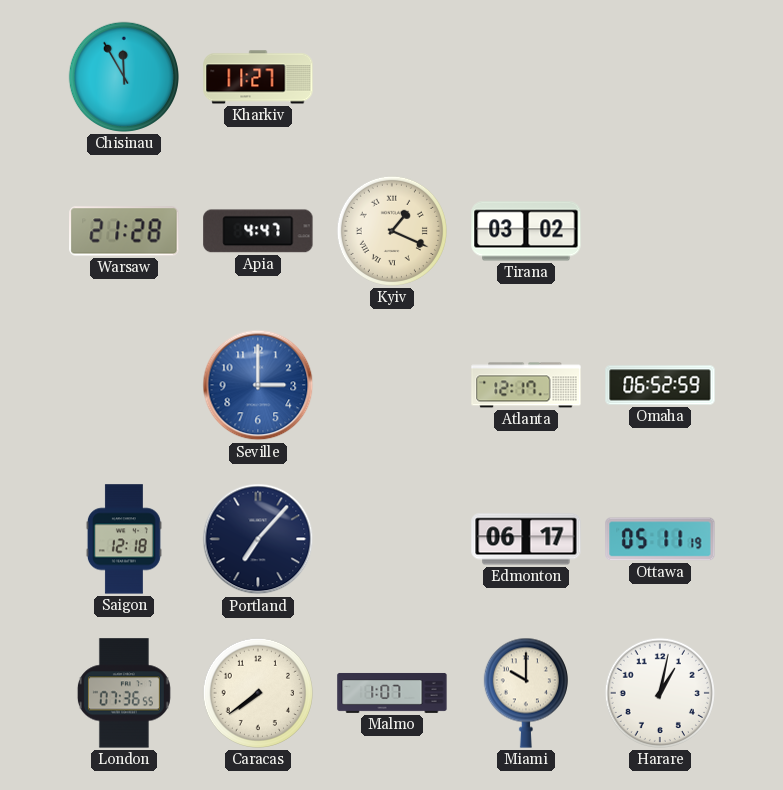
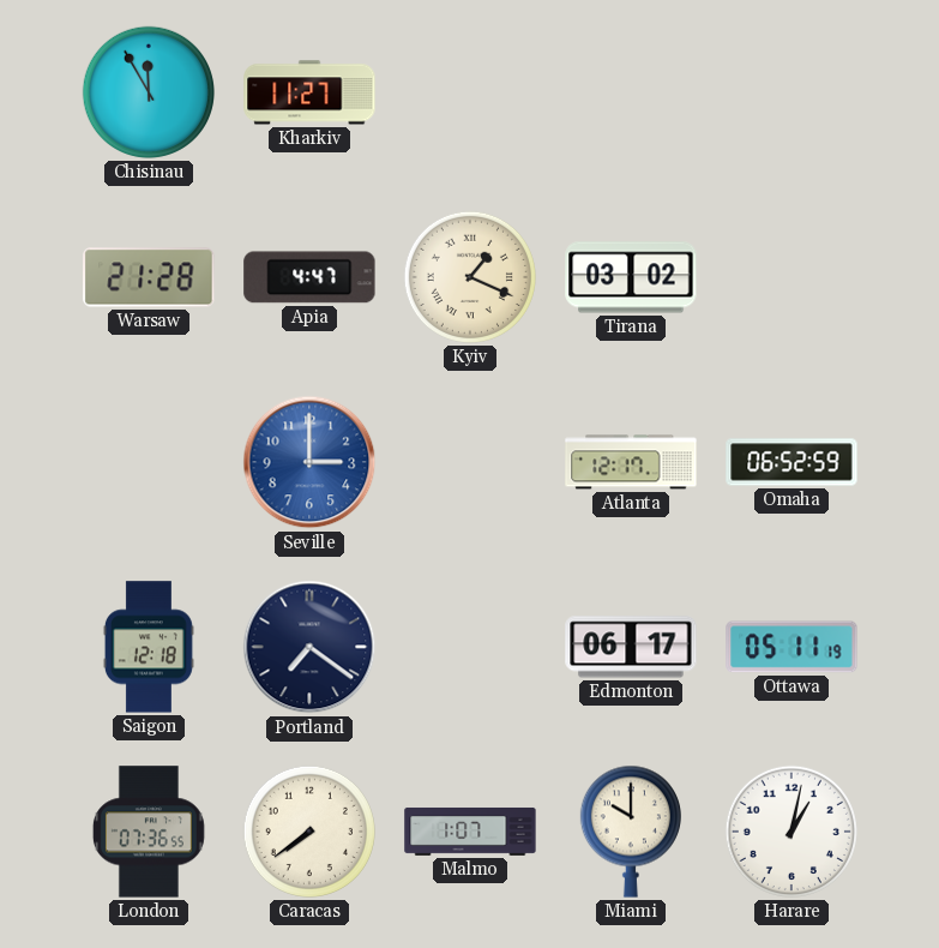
Portland: 7:07 -> 7:21 (309, 647)
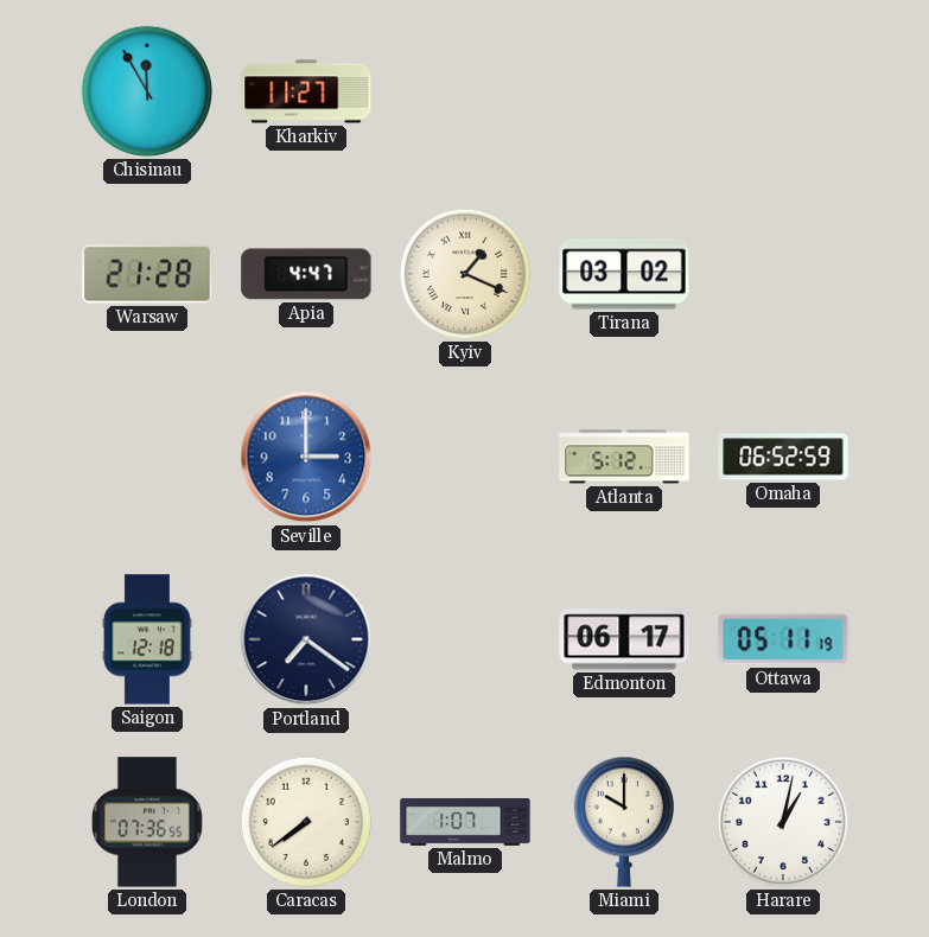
Atlanta: 12:17 -> 5:12 (624, 457)
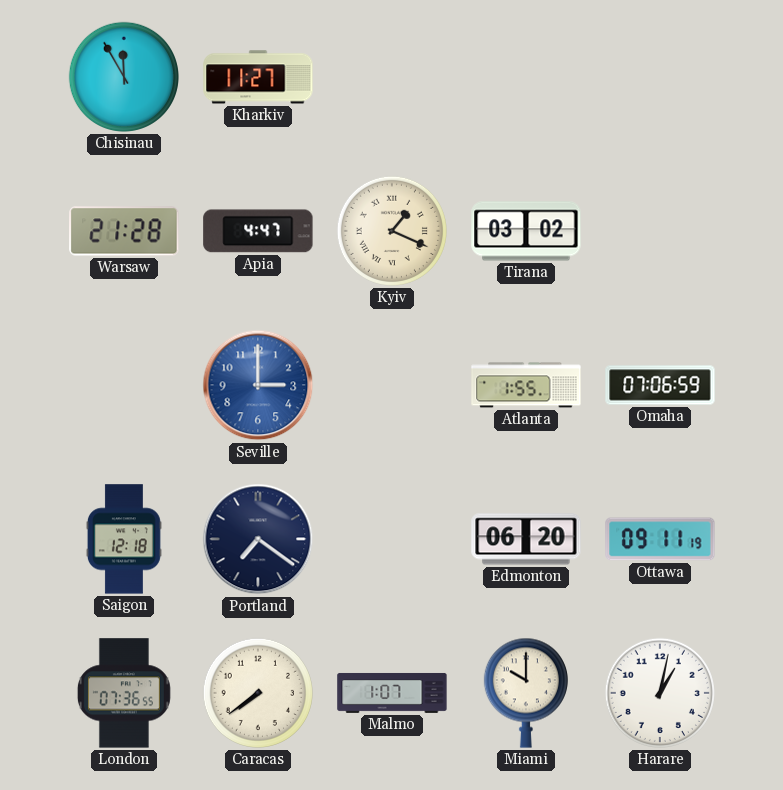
Atlanta: 5:12 -> 1:55 (526, 385)
Omaha: 06:52 -> 07:06 (660, 385)
Edmonton: 06:17 -> 06:20 (526, 539)
Ottawa: 05:11 -> 09:11 (660, 539)
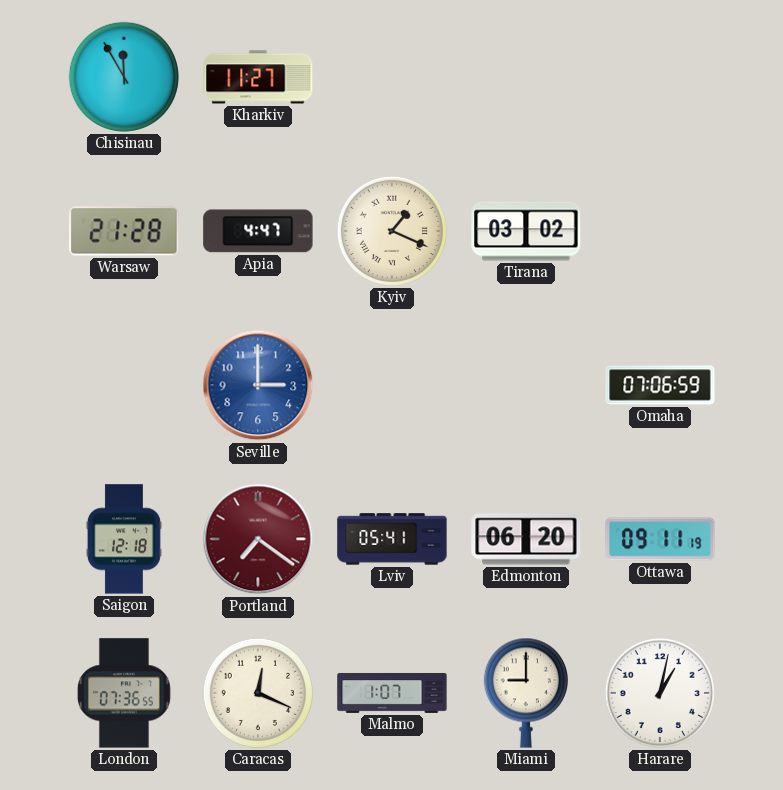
Atlanta: 1:55 -> none (526, 385)
Portland dial: navy -> burgundy (258, 539)
Lviv: none -> 05:41 (392, 539)
Caracas: 7:39 -> 12:19 (258, 693)
Miami: 10:00 -> 9:00 (526, 693)
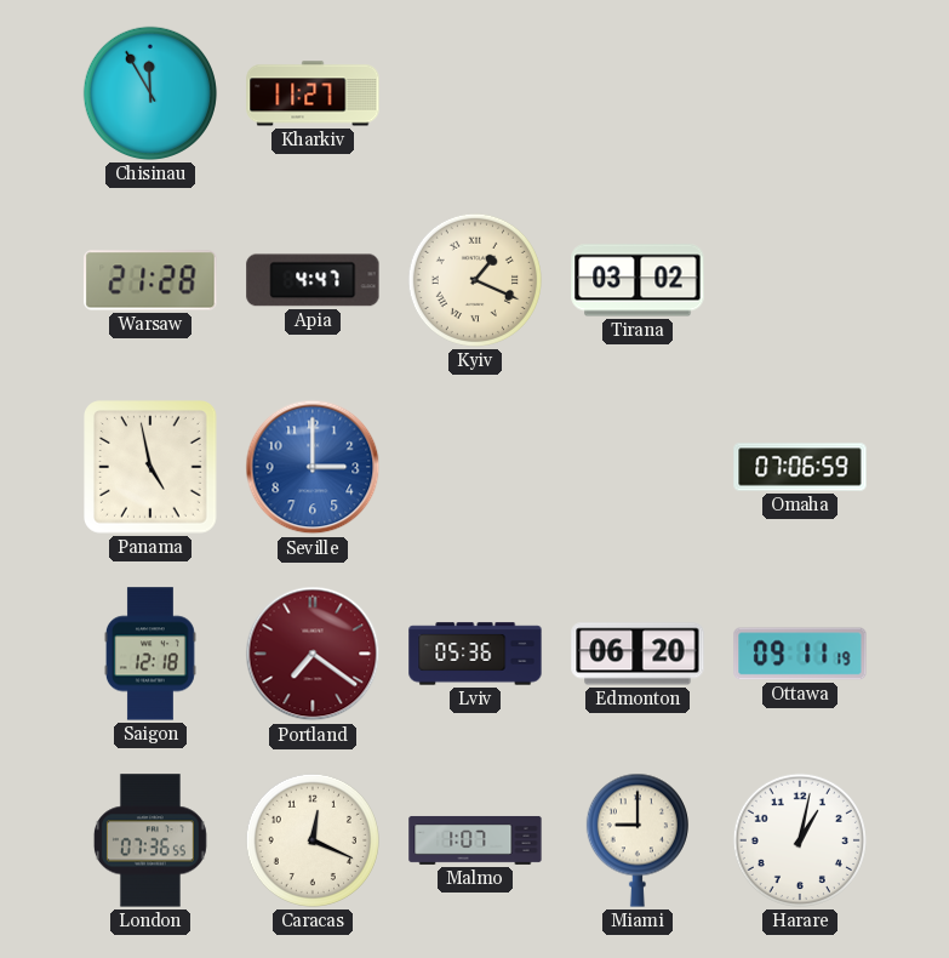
Panama: none -> 4:58 (152, 468)
Lviv: 05:41 -> 05:36 (475, 654)
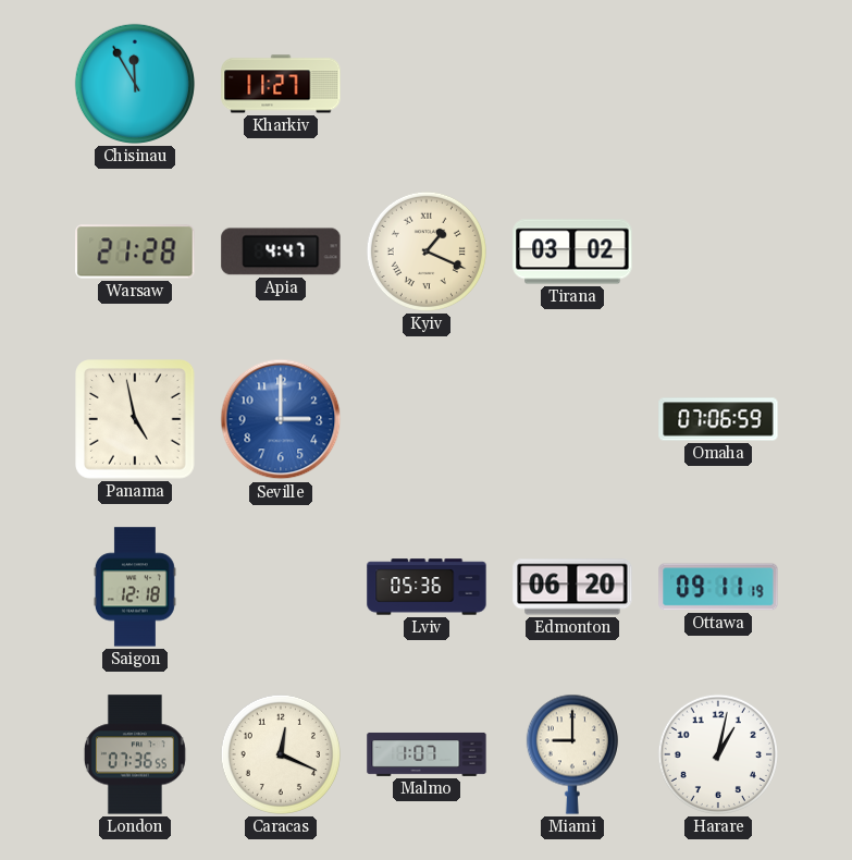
Portland: 7:21 -> none (313, 654)
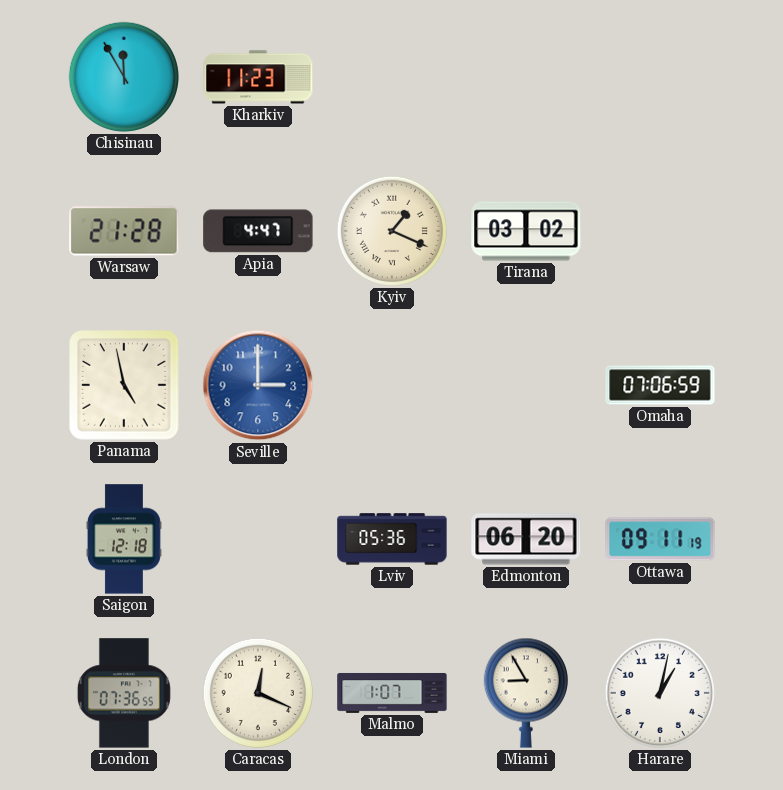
Kharkiv: 11:27 -> 11:23 (258, 77)
Miami: 9:00 -> 8:55 (526, 693)
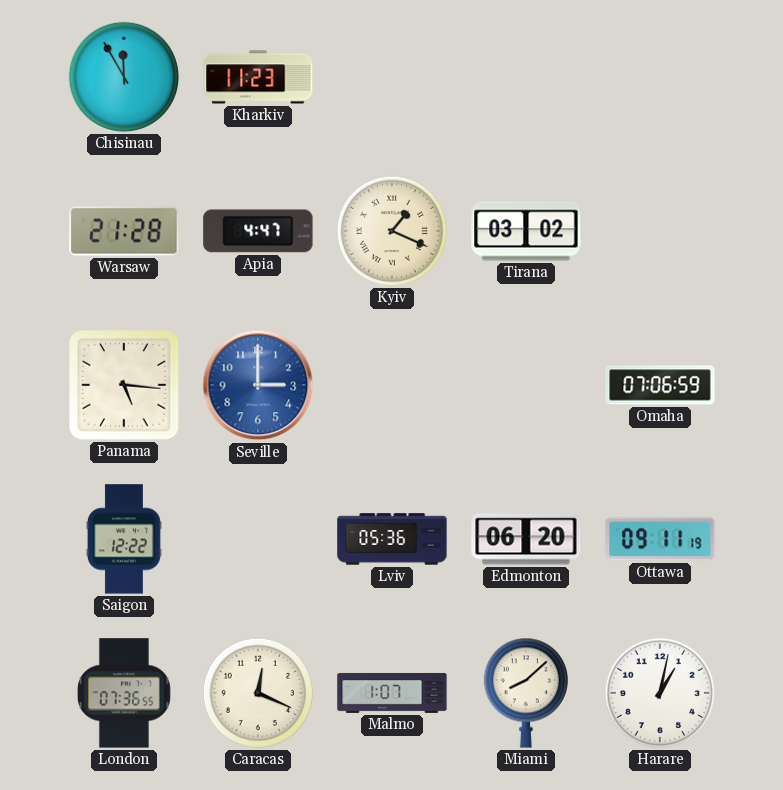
Panama: 4:58 -> 5:16 (125, 386)
Saigon: 12:18 -> 12:22 (124, 539)
Miami: 8:55 -> 8:08 (526, 693)
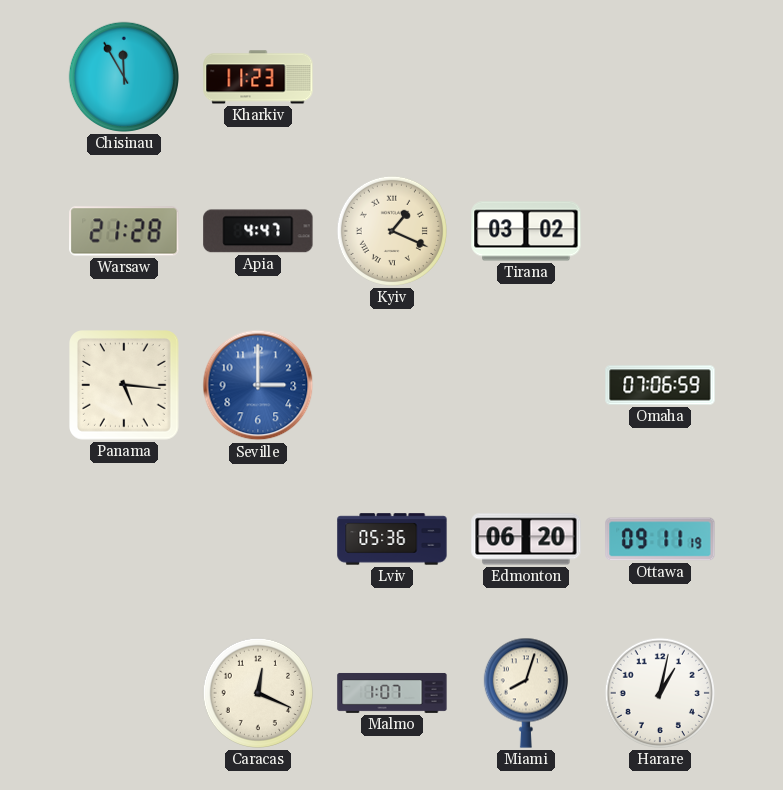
Saigon: 12:22 -> none (124, 539)
London: 07:36 -> none (124, 693)
Miami: 8:08 -> 8:03 (526, 693)
